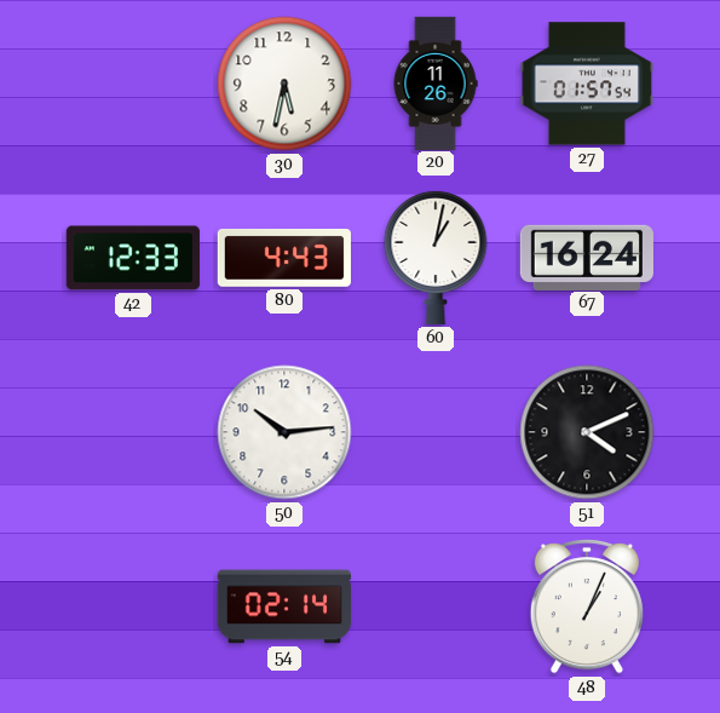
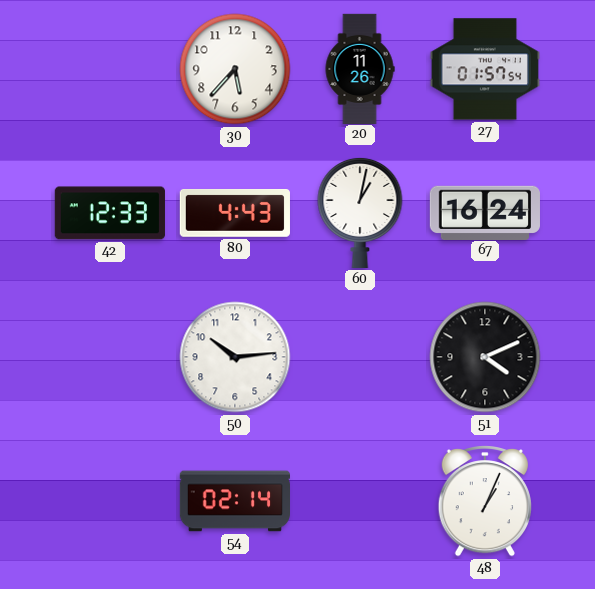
30: 5:32 -> 5:37 (235, 69)
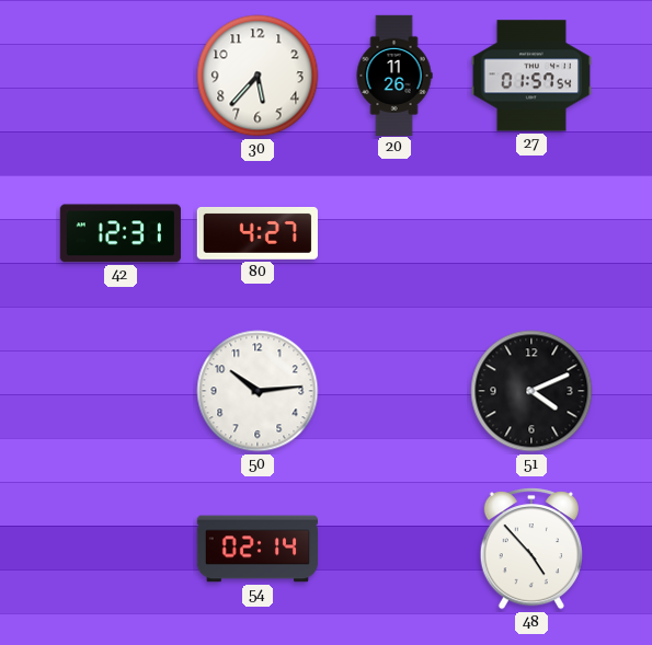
42: 12:33 -> 12:31 (121, 233)
80: 4:43 -> 4:27 (258, 234)
60: 1:02 -> none (360, 212)
67: 16:24 -> none (485, 212)
48: 1:04 -> 4:53 (531, 550)
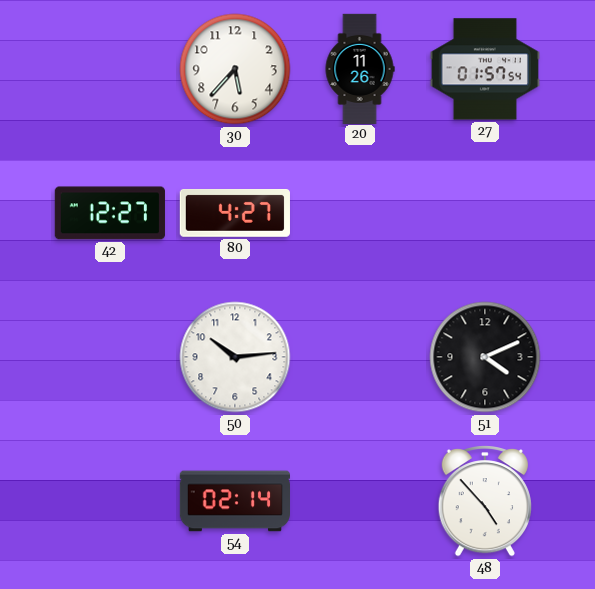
42: 12:31 -> 12:27 (110, 213)
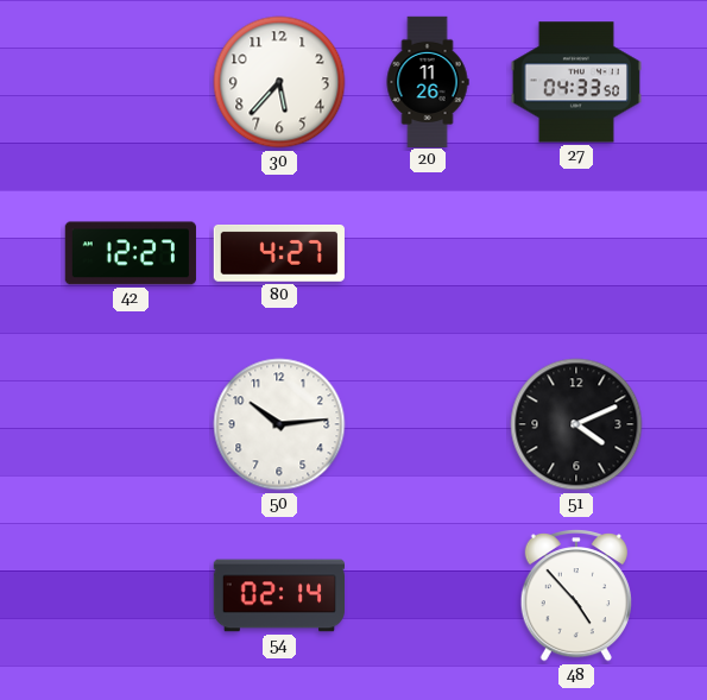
27: 01:57 -> 04:33 (576, 82)
